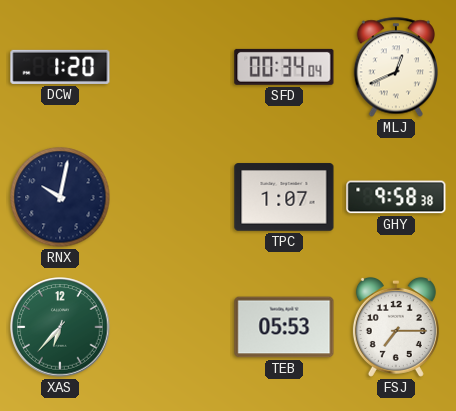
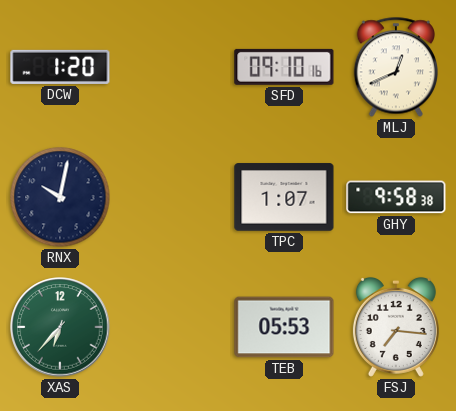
SFD: 00:34 -> 09:10 (284, 67)
FSJ: 7:15 -> 7:16 (396, 327)
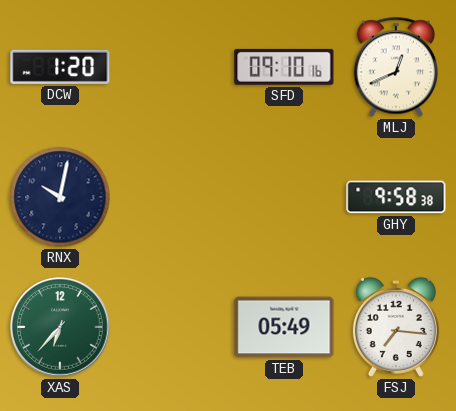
TPC: 1:07 -> none (284, 197)
TEB: 05:53 -> 05:49 (284, 327)
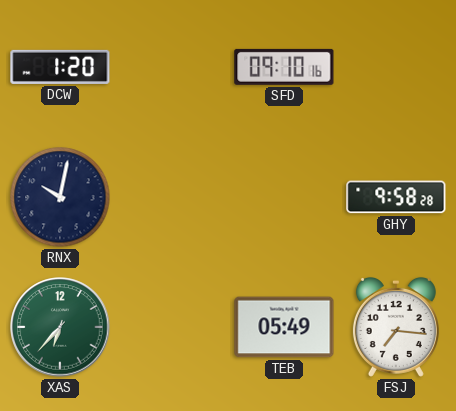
MLJ: 12:41 -> none (395, 67)
GHY: 9:58:38 -> 9:58:28 (396, 197)
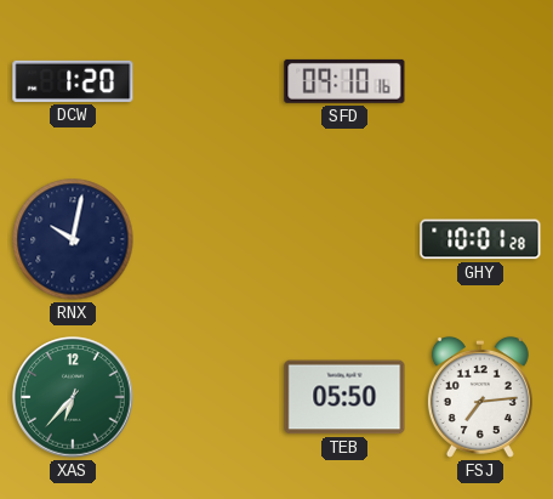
GHY: 9:58 -> 10:01 (480, 239)
TEB: 05:49 -> 05:50 (344, 397)
FSJ: 7:16 -> 7:14 (480, 397)
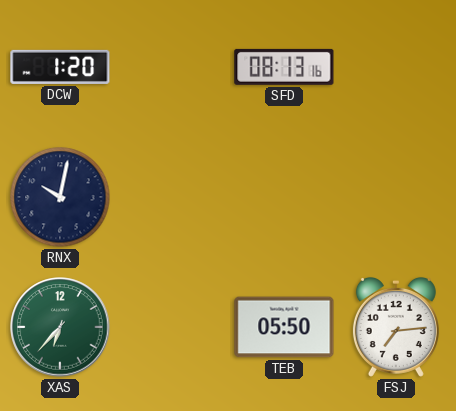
SFD: 09:10 -> 08:13 (284, 67)
GHY: 10:01 -> none (480, 239)
